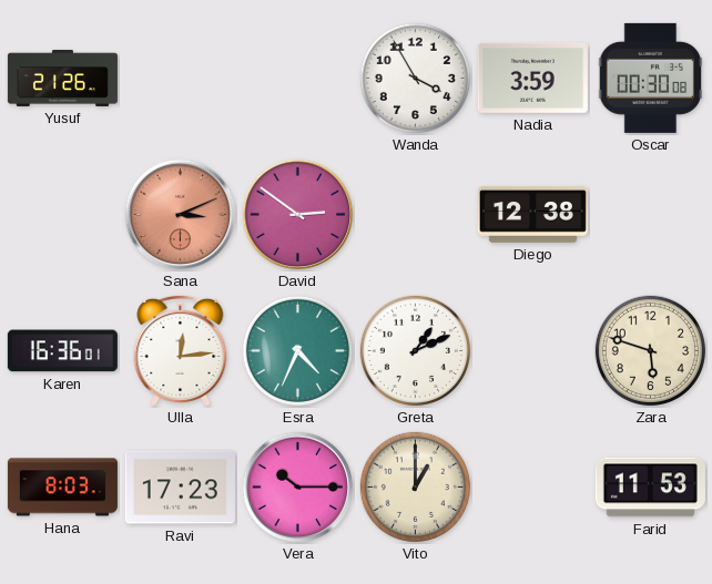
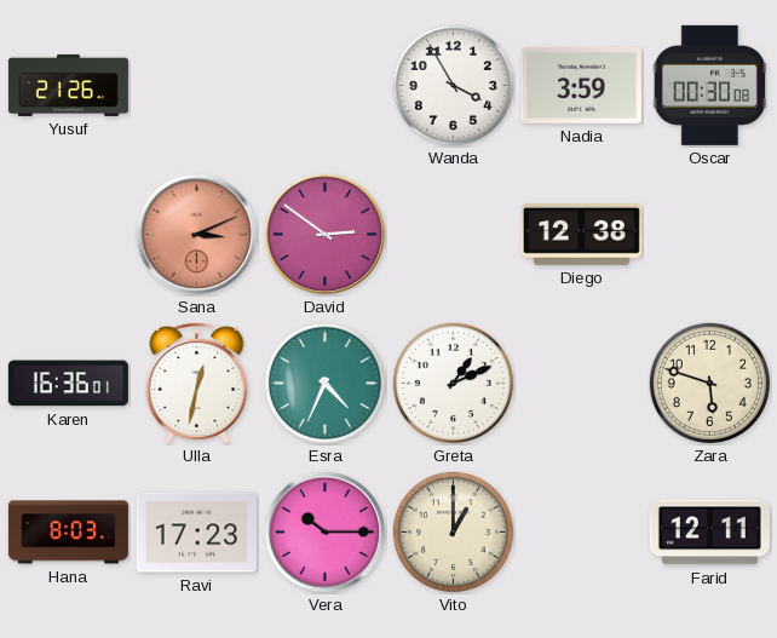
Ulla: 12:14 -> 12:32 (197, 383)
Farid: 11:53 -> 12:11 (709, 533)
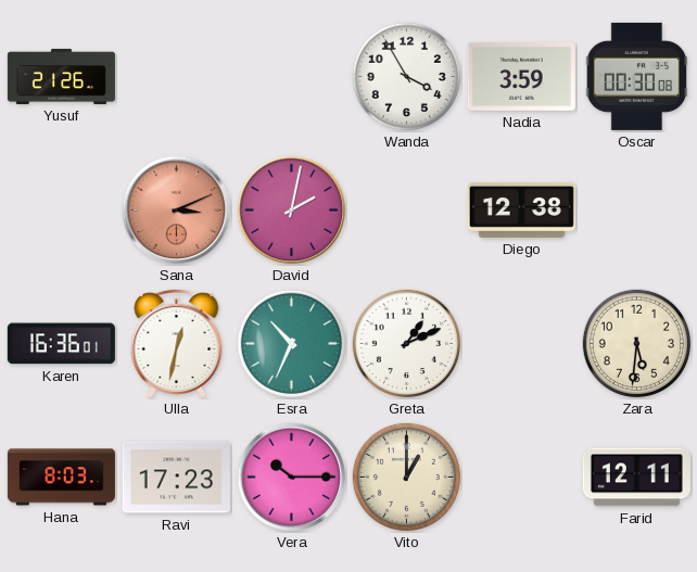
David: 2:51 -> 2:02 (292, 211)
Esra: 4:34 -> 10:34 (291, 343)
Zara: 5:48 -> 5:31 (636, 343)
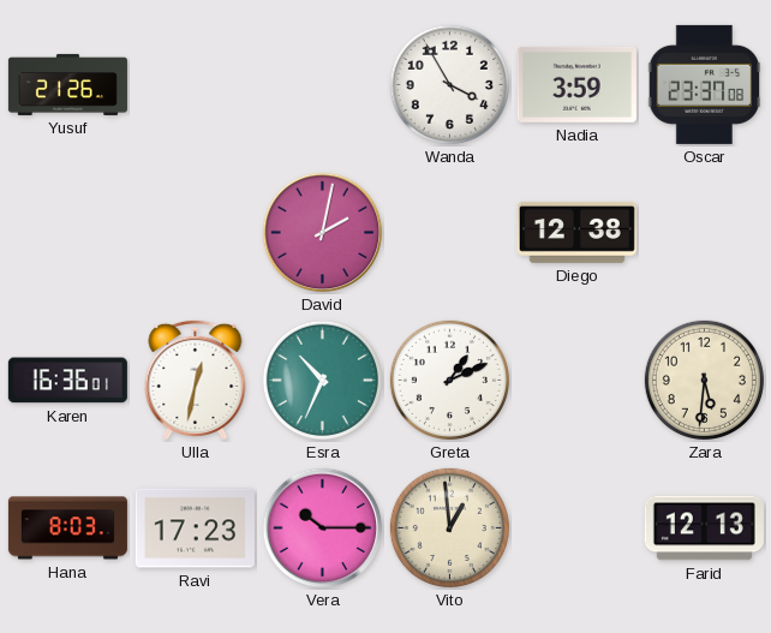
Oscar: 00:30 -> 23:37 (705, 84)
Sana: 3:11 -> none (177, 211)
Vito: 1:00 -> 12:59 (449, 527)
Farid: 12:11 -> 12:13 (704, 529)
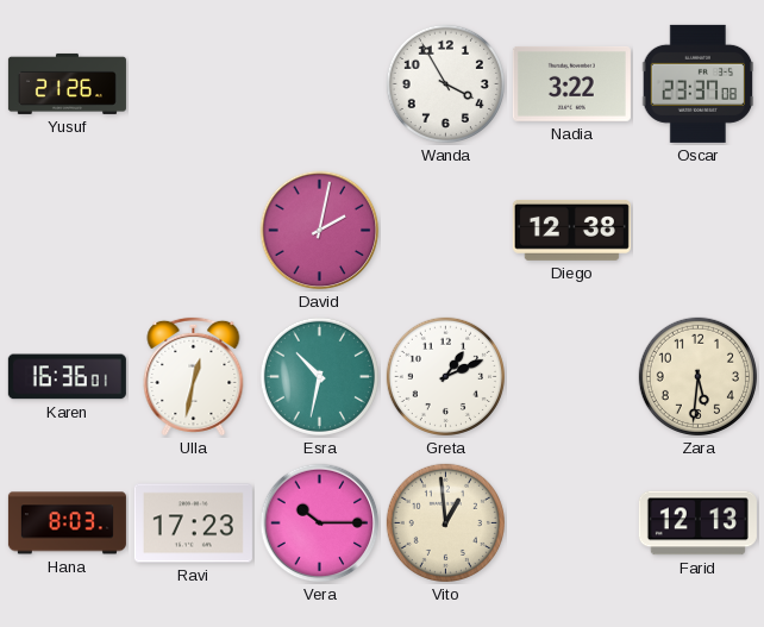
Nadia: 3:59 -> 3:22 (571, 83)
Esra: 10:34 -> 10:32 (319, 376)
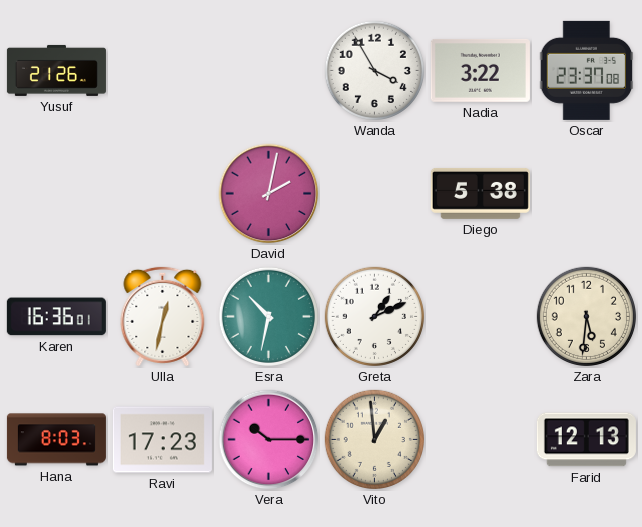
Diego: 12:38 -> 5:38 (480, 193)
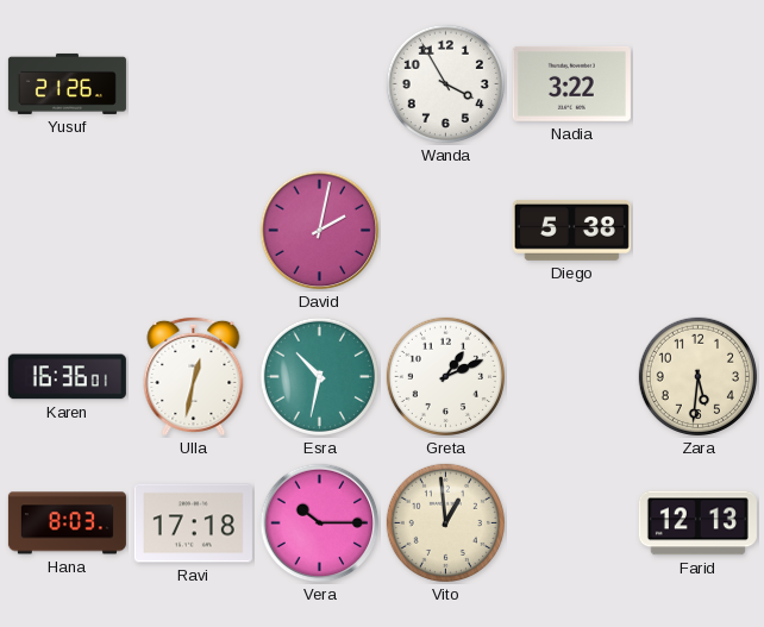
Oscar: 23:37 -> none (587, 70)
Ravi: 17:23 -> 17:18 (193, 523)
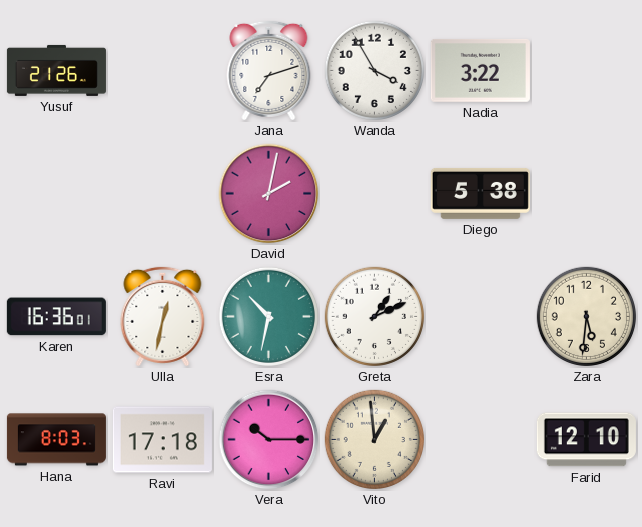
Jana: none -> 7:12 (269, 70)
Farid: 12:13 -> 12:10 (586, 440)
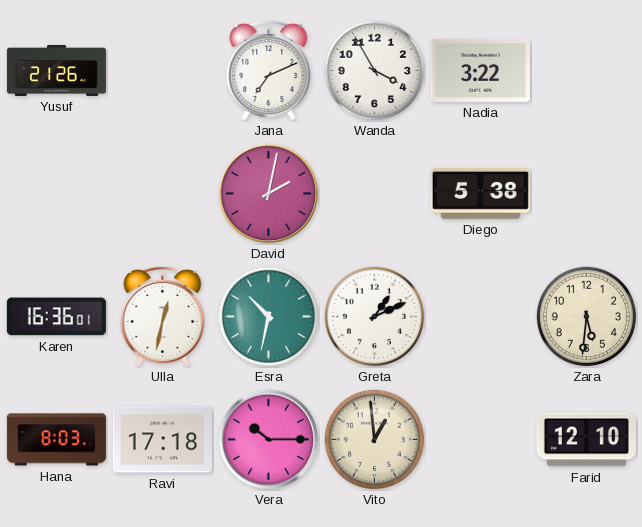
Jana: 7:12 -> 7:11 (269, 70)
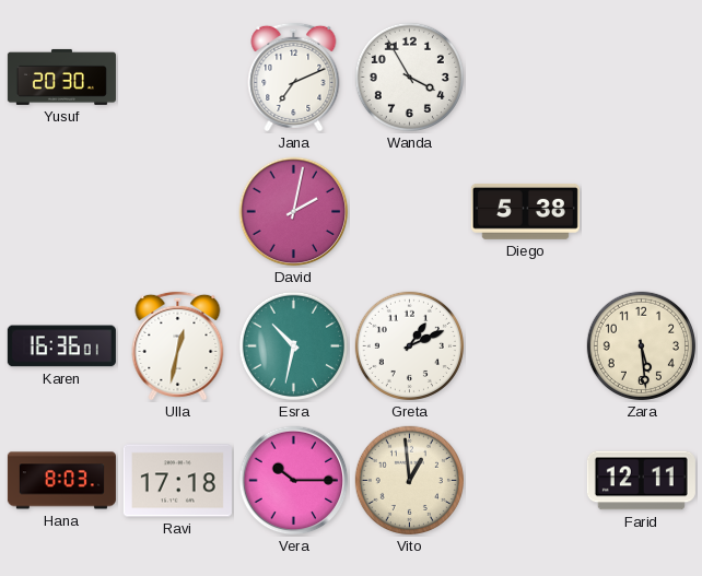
Yusuf: 21:26 -> 20:30 (61, 77)
Nadia: 3:22 -> none (480, 70)
Zara: 5:31 -> 5:29 (641, 345)
Farid: 12:10 -> 12:11 (641, 481)
